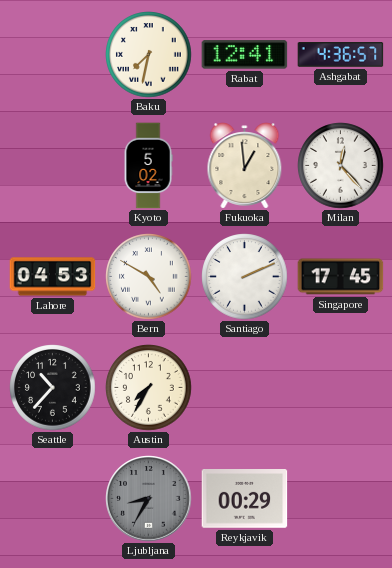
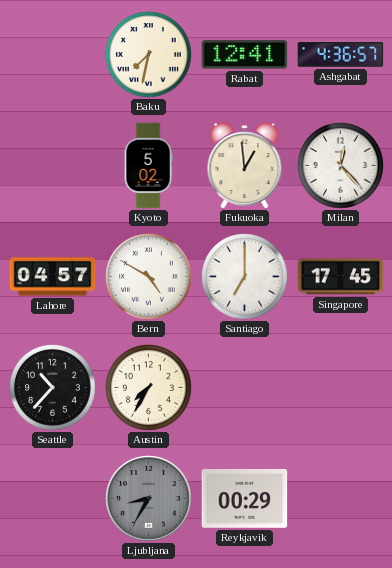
Lahore: 04:53 -> 04:57 (53, 277)
Santiago: 2:11 -> 7:00 (245, 277)
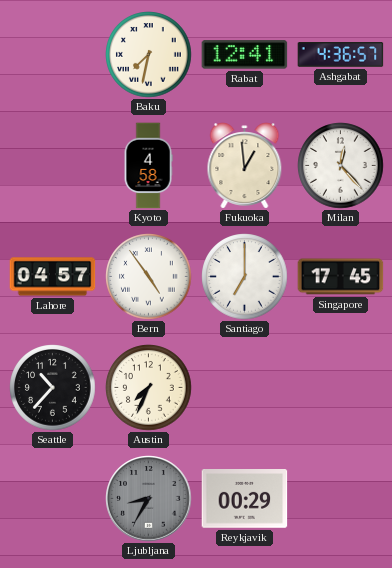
Kyoto: 5:02 -> 4:58 (148, 166)
Bern: 4:50 -> 4:54 (149, 277)
Austin: 7:35 -> 7:34 (149, 388)
